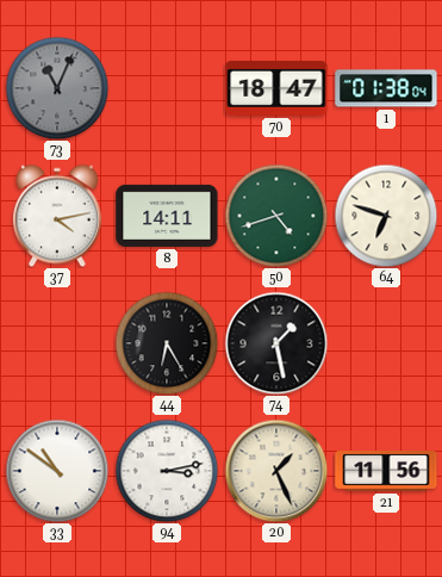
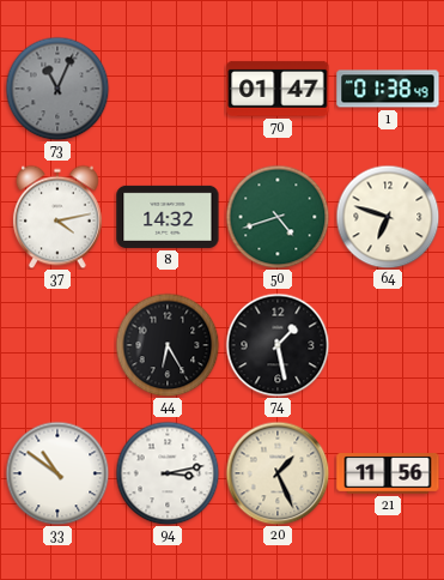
70: 18:47 -> 01:47 (278, 89)
1: 01:38:04 -> 01:38:49 (388, 89)
8: 14:11 -> 14:32 (168, 217)
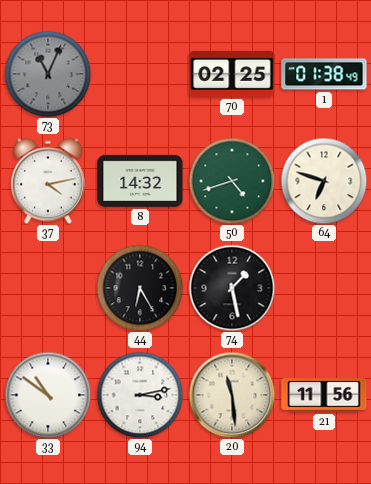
70: 01:47 -> 02:25 (232, 74)
20: 1:26 -> 11:29 (232, 395)
